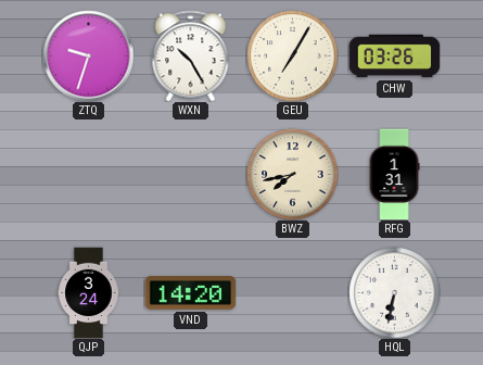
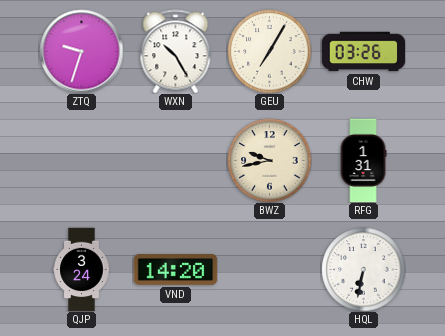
BWZ: 7:43 -> 9:43 (269, 160)
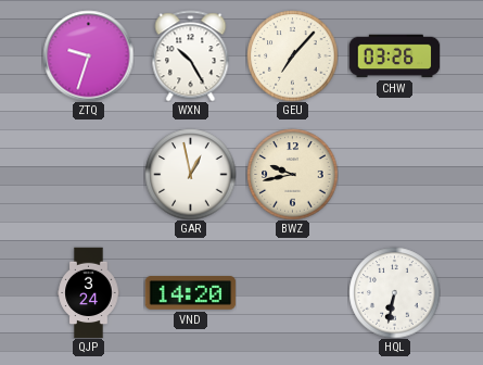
GEU: 7:05 -> 7:07 (292, 55)
GAR: none -> 12:58 (190, 174)
RFG: 1:31 -> none (363, 160)
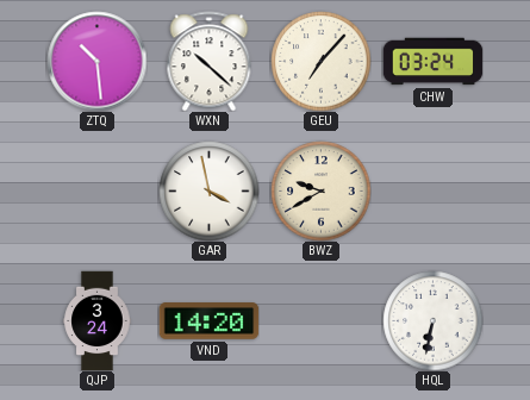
ZTQ: 9:33 -> 10:29 (96, 61)
WXN: 10:25 -> 10:22 (210, 61)
CHW: 03:26 -> 03:24 (432, 62)
GAR: 12:58 -> 3:58 (208, 190)
BWZ: 9:43 -> 9:40 (320, 190)
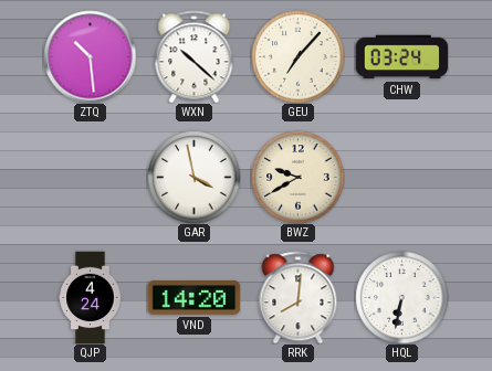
QJP: 3:24 -> 4:24 (91, 297)
RRK: none -> 8:01 (299, 297)
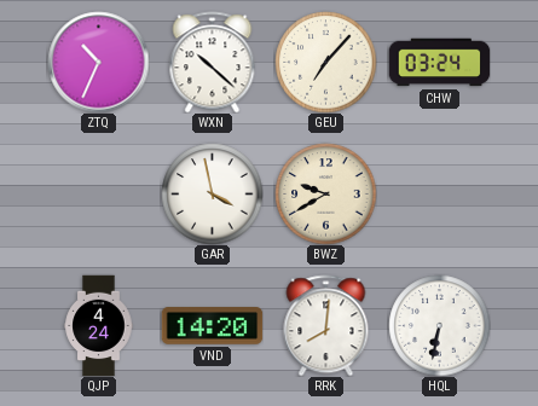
ZTQ: 10:29 -> 10:34 (98, 62)
